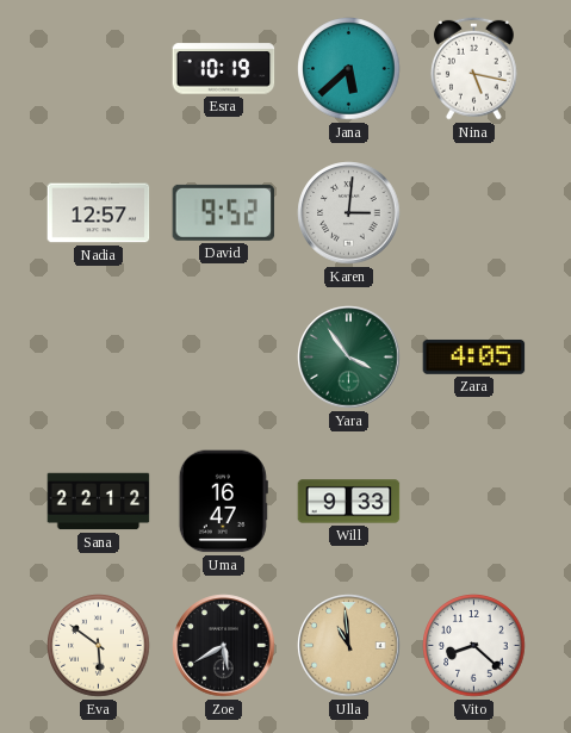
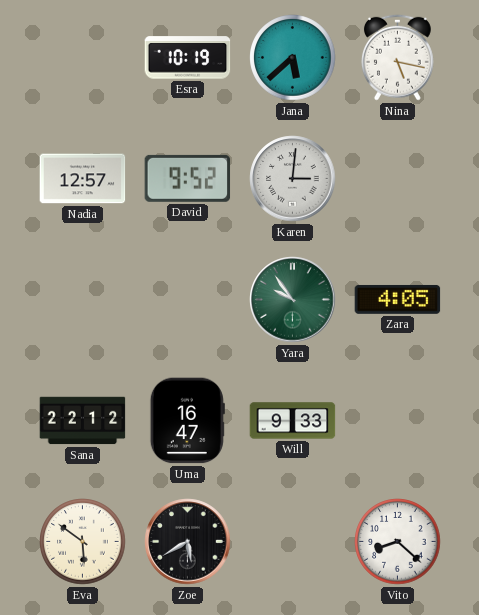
Yara: 3:54 -> 9:54 (293, 300)
Ulla: 10:59 -> none (349, 646)
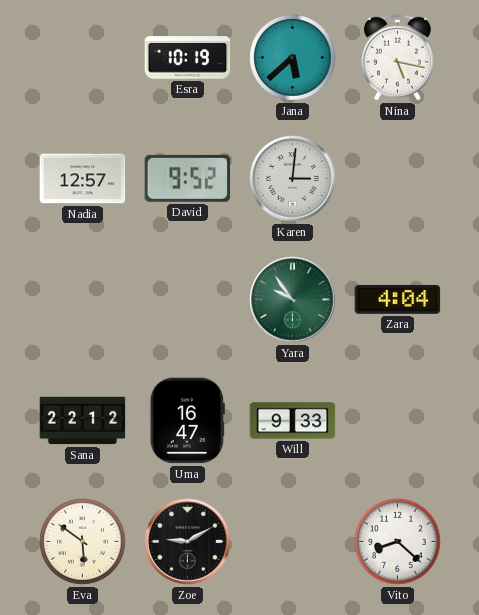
Zara: 4:05 -> 4:04 (398, 299)
Zoe: 5:40 -> 9:10 (188, 542)
